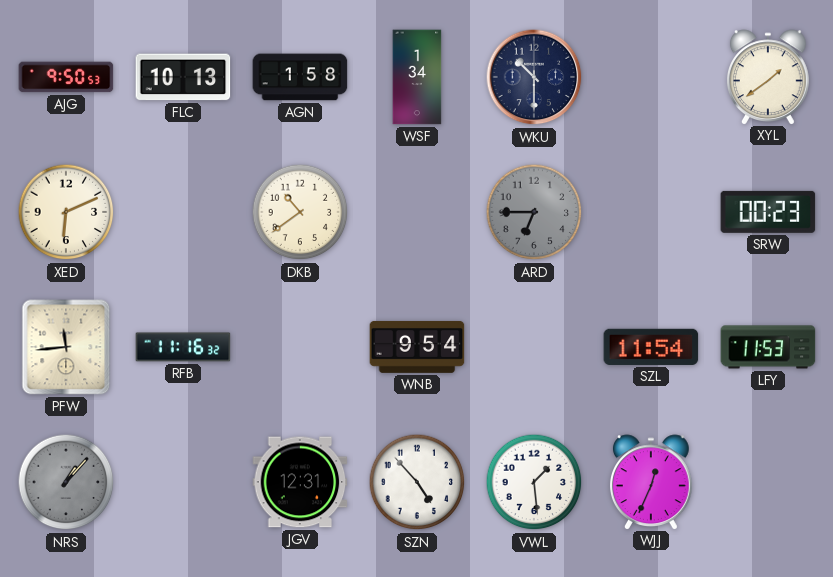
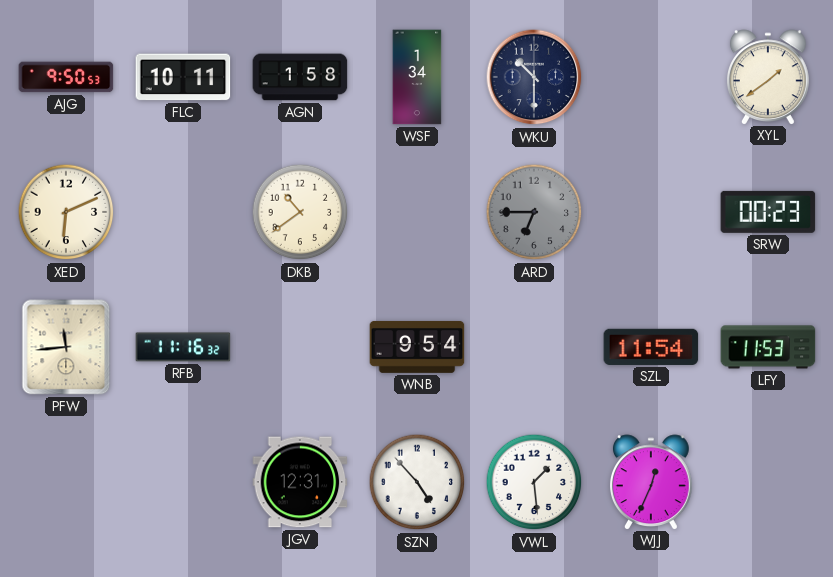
FLC: 10:13 -> 10:11 (183, 77)
NRS: 1:07 -> none (66, 482)
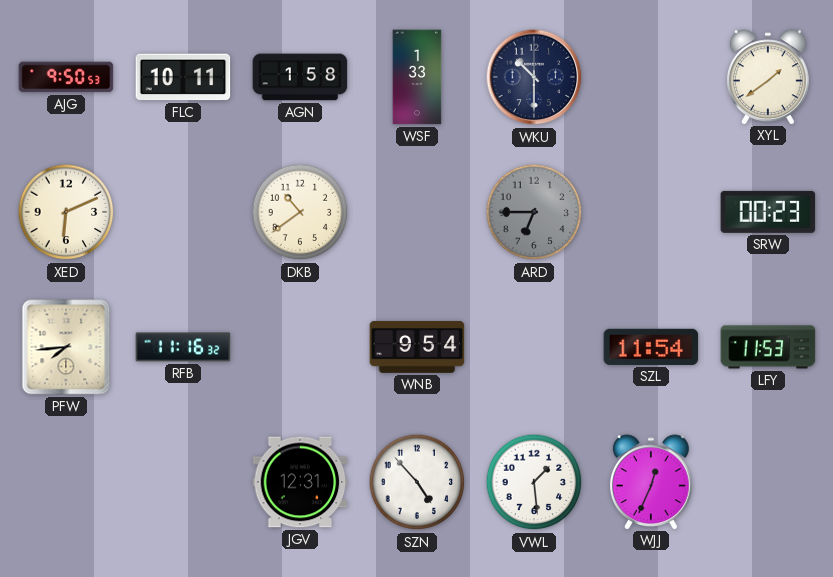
WSF: 1:34 -> 1:33 (417, 77)
PFW: 11:44 -> 7:44 (66, 347)
